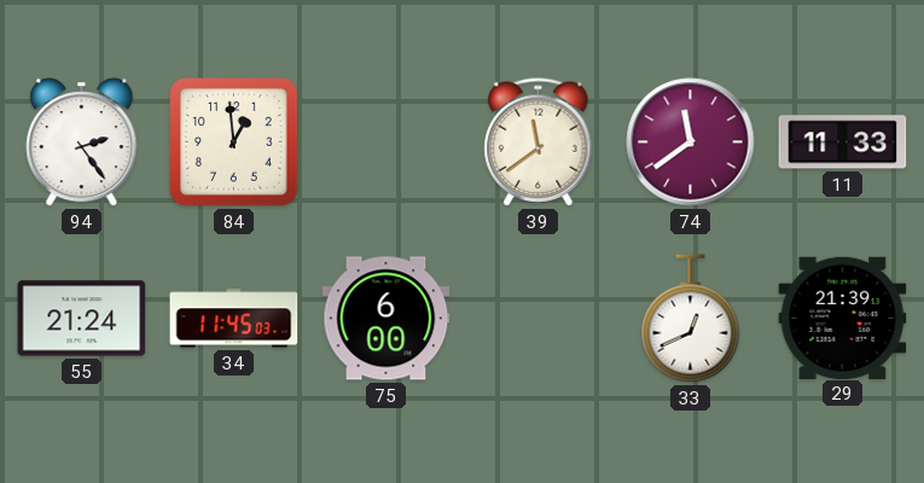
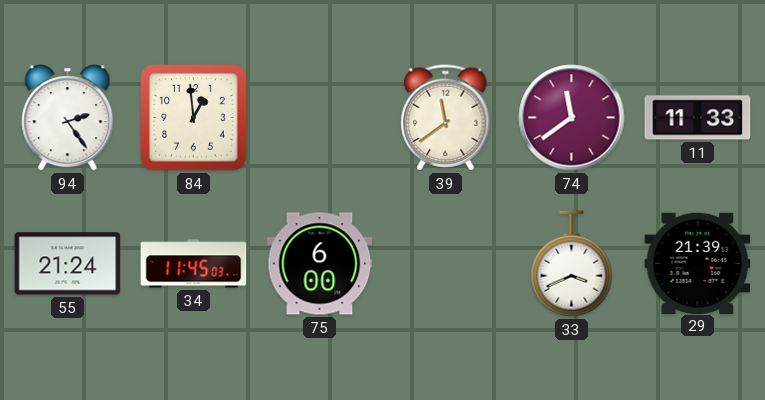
33: 12:41 -> 3:41 (572, 264)
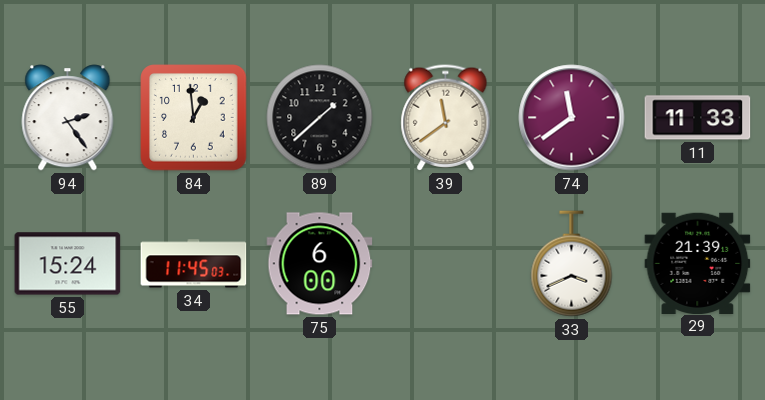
89: none -> 1:38 (320, 118)
55: 21:24 -> 15:24 (68, 264)
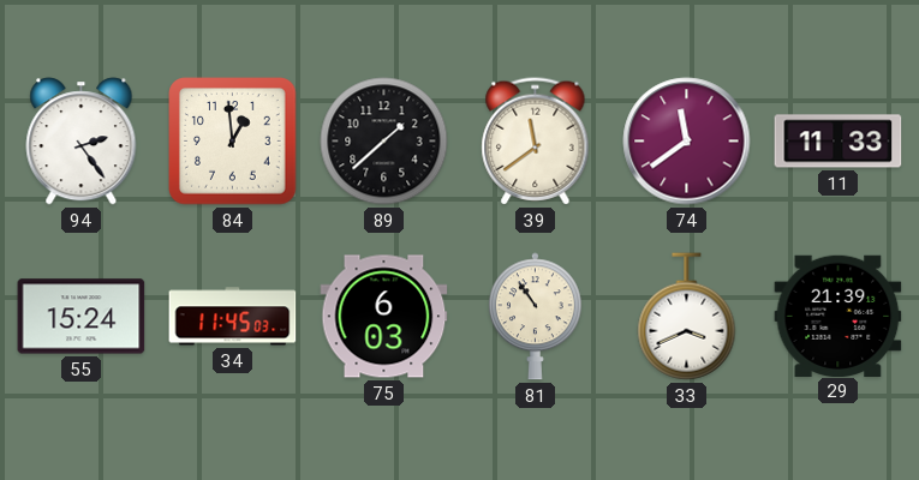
75: 6:00 -> 6:03 (384, 317)
81: none -> 10:54 (535, 317)
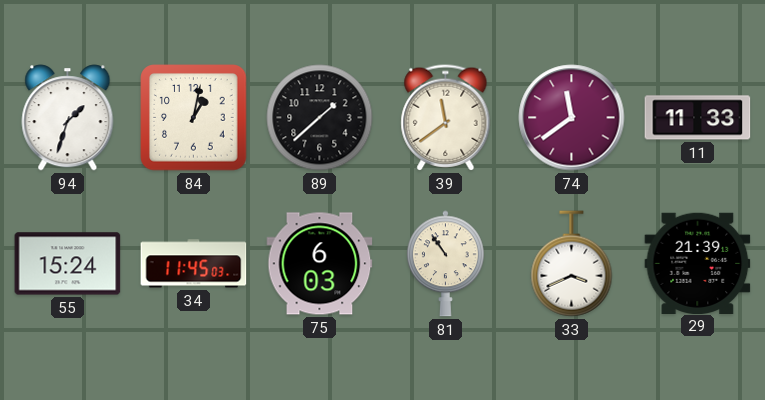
94: 2:24 -> 1:33 (68, 118)
84: 12:59 -> 1:02 (194, 118)
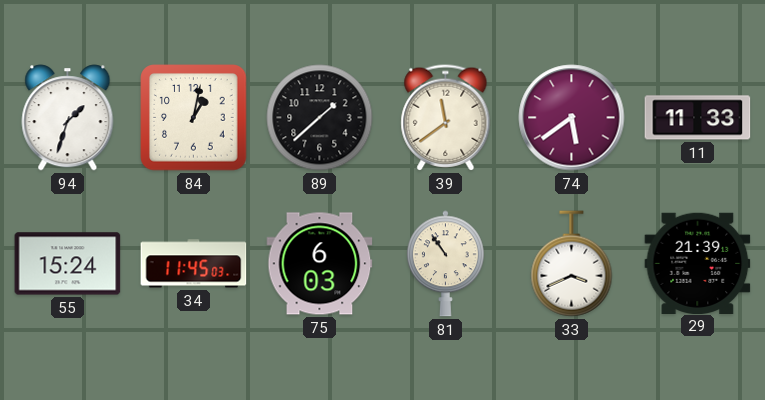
74: 11:39 -> 5:39 (572, 118)
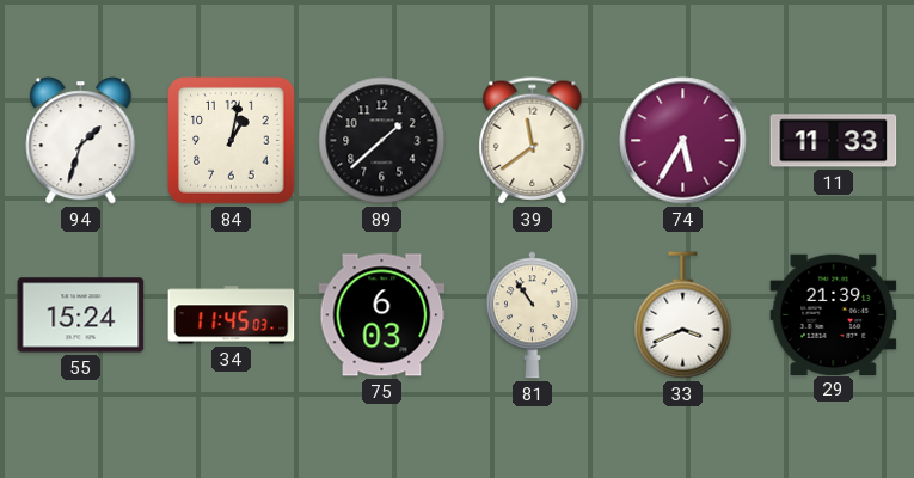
74: 5:39 -> 5:35 (683, 141)
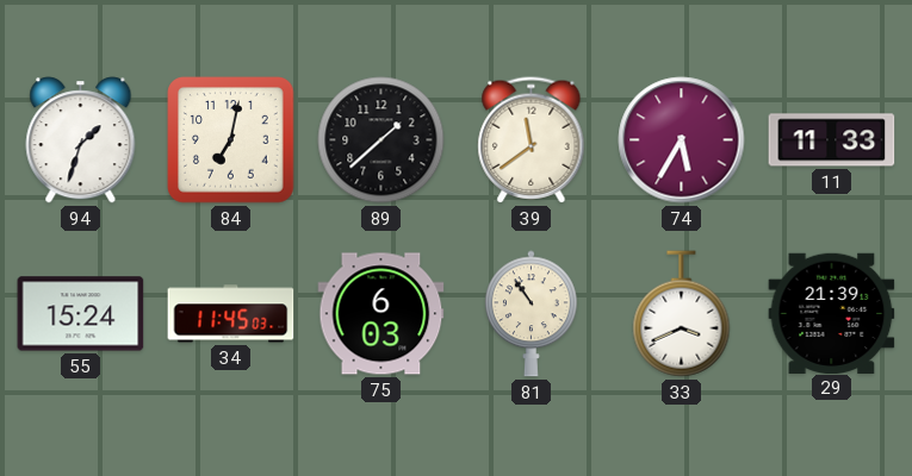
84: 1:02 -> 7:02 (231, 140)
